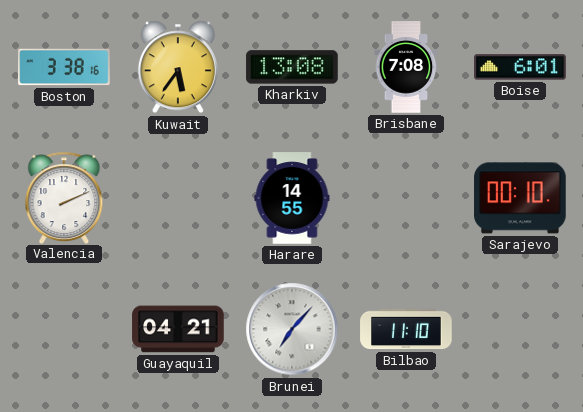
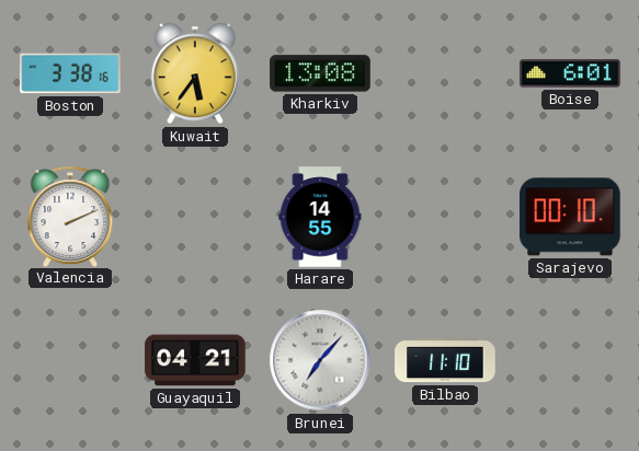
Brisbane: 7:08 -> none (406, 67)
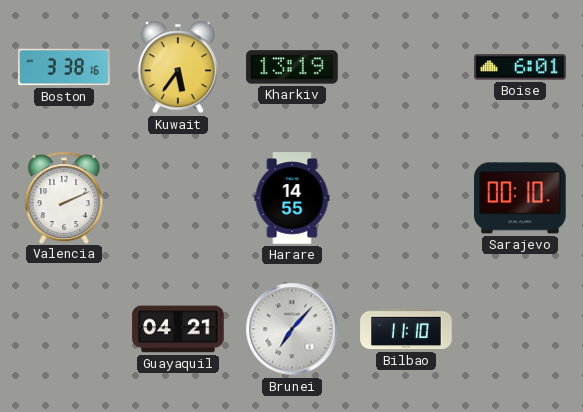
Kharkiv: 13:08 -> 13:19 (292, 67)
